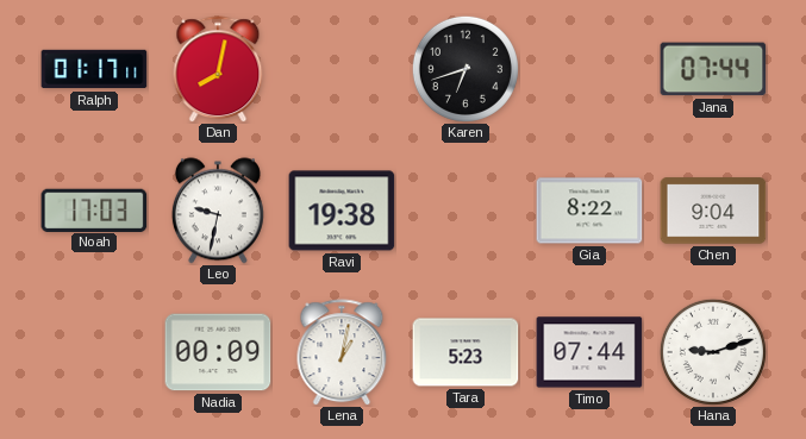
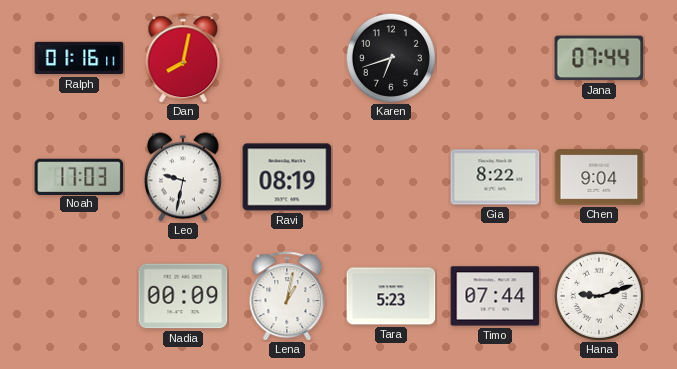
Ralph: 01:17 -> 01:16 (79, 58)
Ravi: 19:38 -> 08:19 (287, 177)
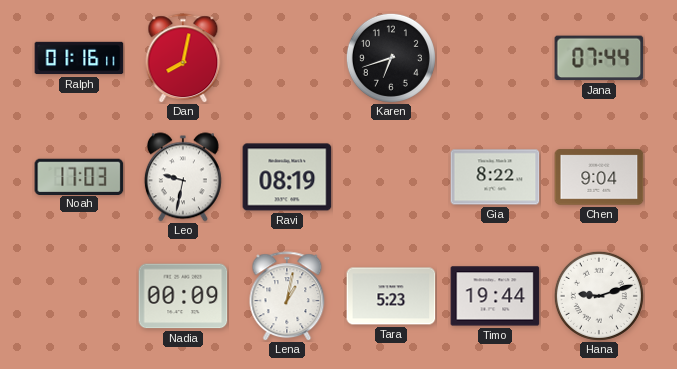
Timo: 07:44 -> 19:44 (495, 296)
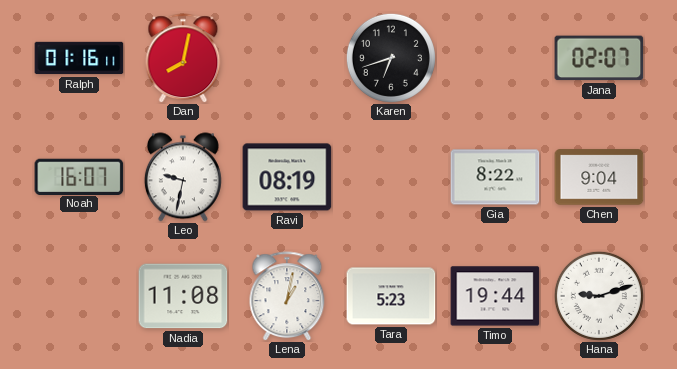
Jana: 07:44 -> 02:07 (599, 58)
Noah: 17:03 -> 16:07 (79, 176)
Nadia: 00:09 -> 11:08 (183, 296)
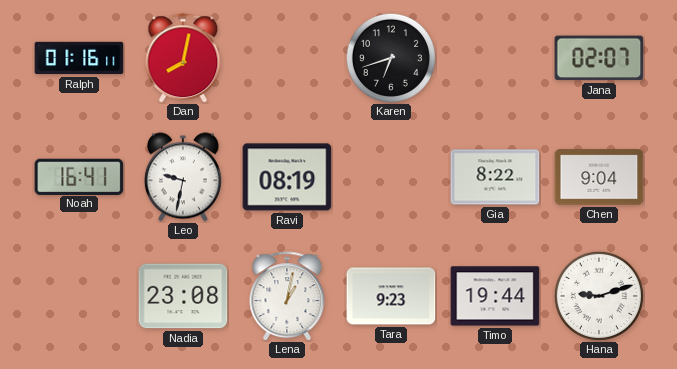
Noah: 16:07 -> 16:41 (79, 176)
Nadia: 11:08 -> 23:08 (183, 296)
Tara: 5:23 -> 9:23 (391, 296)
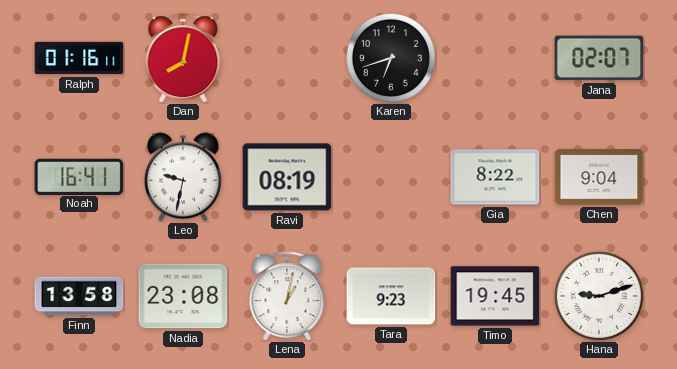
Finn: none -> 13:58 (79, 296)
Timo: 19:44 -> 19:45 (495, 296)
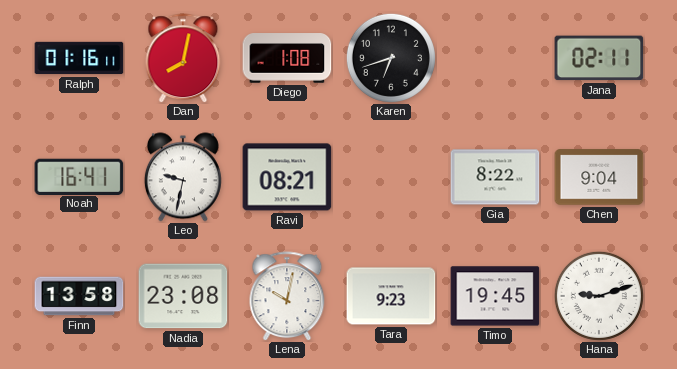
Diego: none -> 1:08 (287, 58)
Jana: 02:07 -> 02:11 (599, 58)
Ravi: 08:19 -> 08:21 (287, 177)
Lena: 1:02 -> 10:02 (287, 296)
